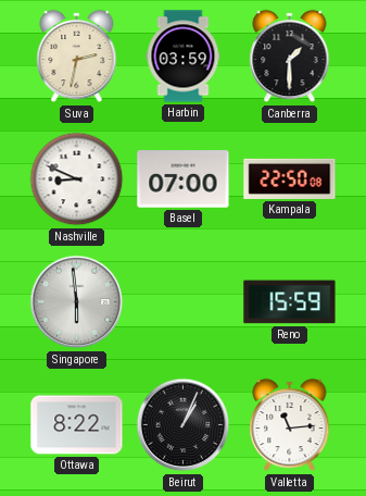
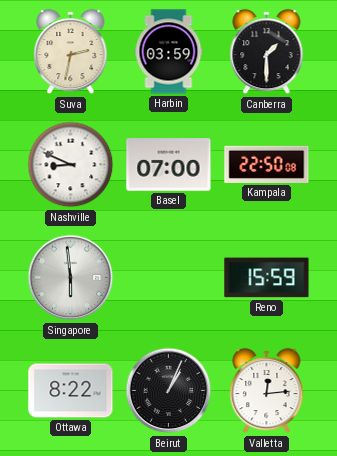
Valletta: 11:14 -> 12:14 (267, 391)
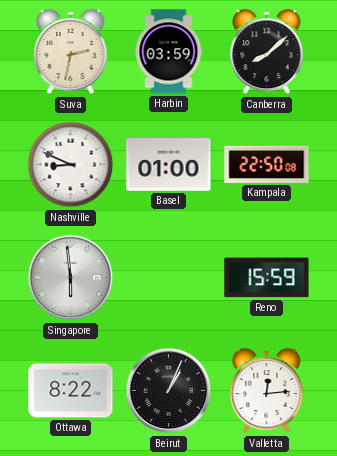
Canberra: 1:30 -> 8:08 (267, 52)
Basel: 07:00 -> 01:00 (169, 165)
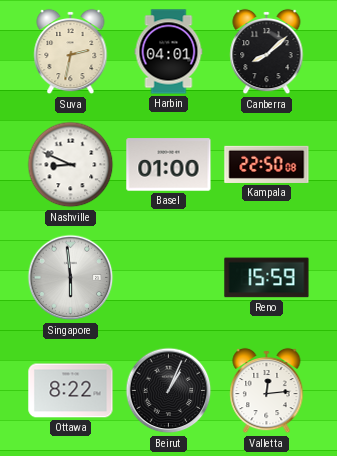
Harbin: 03:59 -> 04:01 (169, 52)
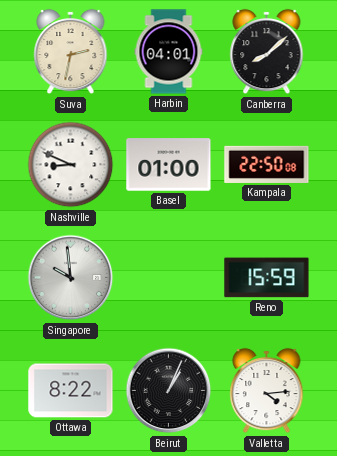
Singapore: 5:59 -> 9:59 (71, 278)
Valletta: 12:14 -> 4:14 (267, 391)
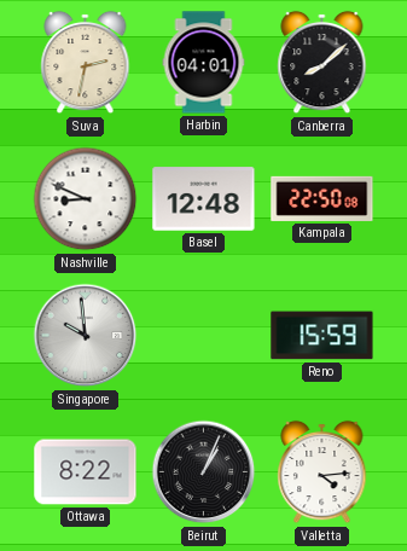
Basel: 01:00 -> 12:48 (204, 199)
